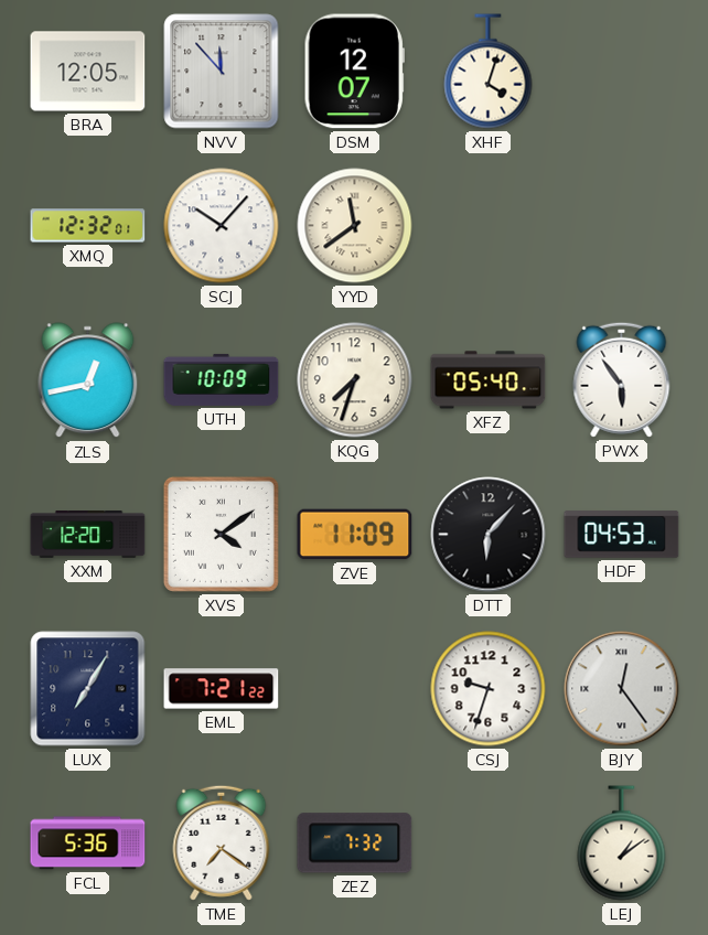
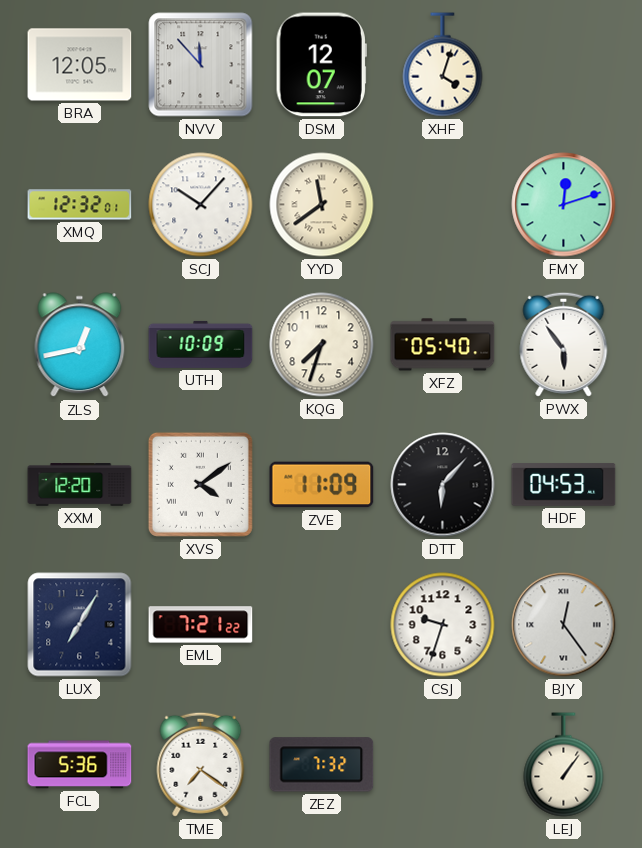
FMY: none -> 12:12 (564, 205)
LEJ: 1:09 -> 1:06 (564, 765)
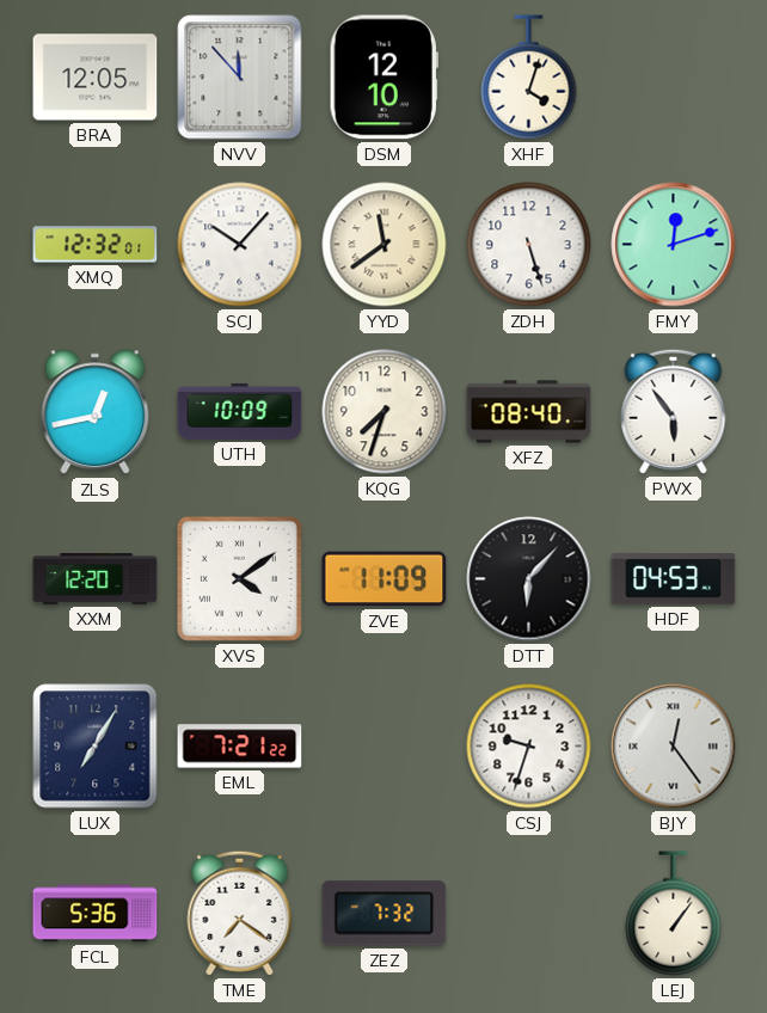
DSM: 12:07 -> 12:10 (383, 78)
ZDH: none -> 5:27 (529, 245)
XFZ: 05:40 -> 08:40 (529, 412)
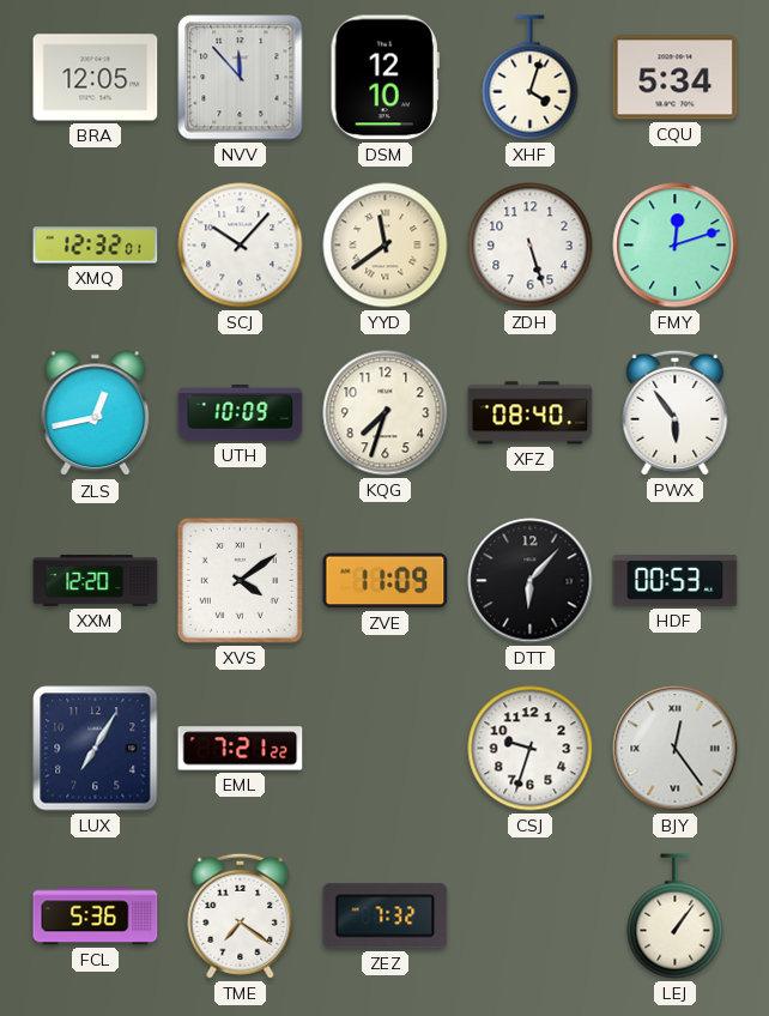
CQU: none -> 5:34 (676, 78)
HDF: 04:53 -> 00:53 (676, 581)
